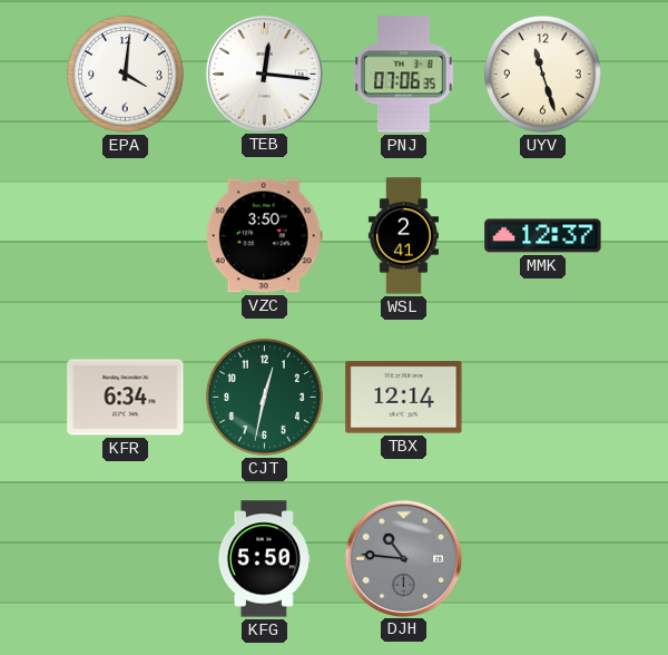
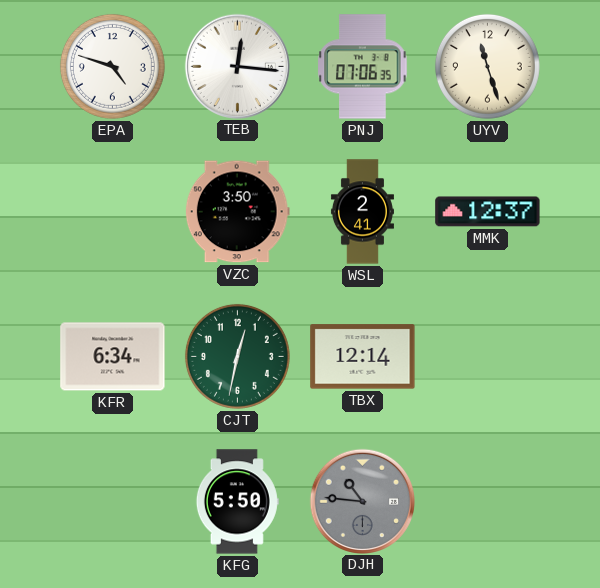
EPA: 4:01 -> 4:48 (112, 66)
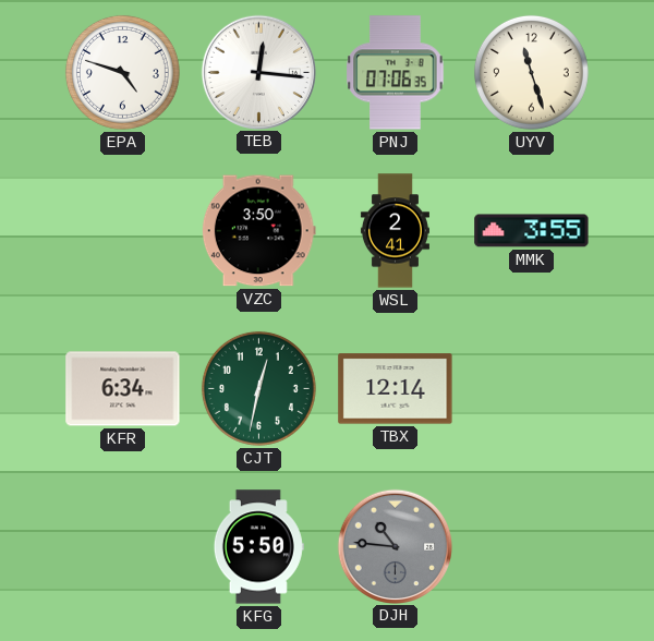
MMK: 12:37 -> 3:55 (532, 231)
